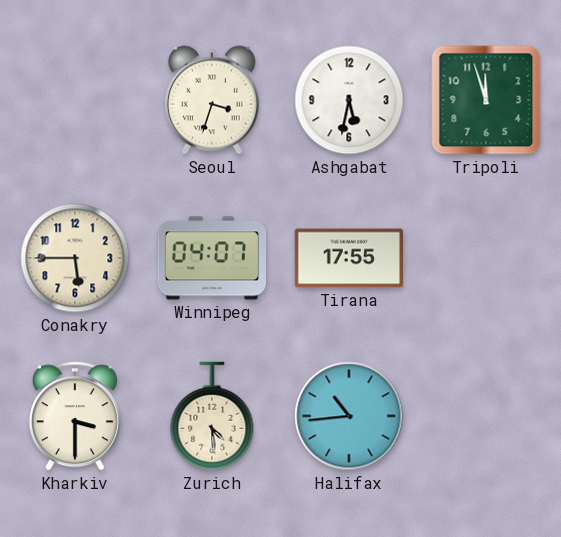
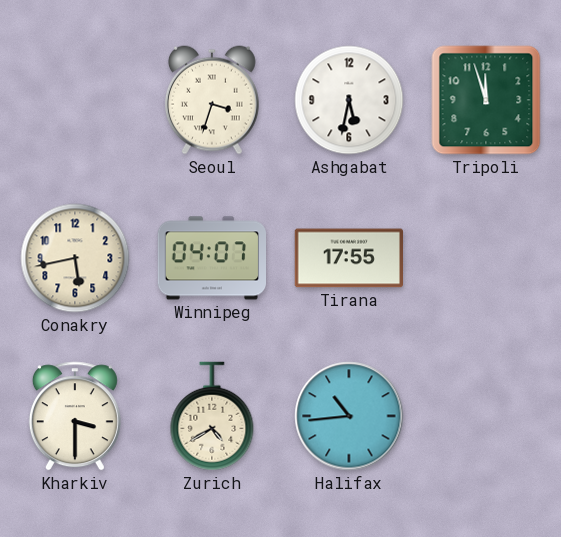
Conakry: 5:45 -> 5:43 (75, 258)
Zurich: 4:29 -> 4:40 (212, 416)
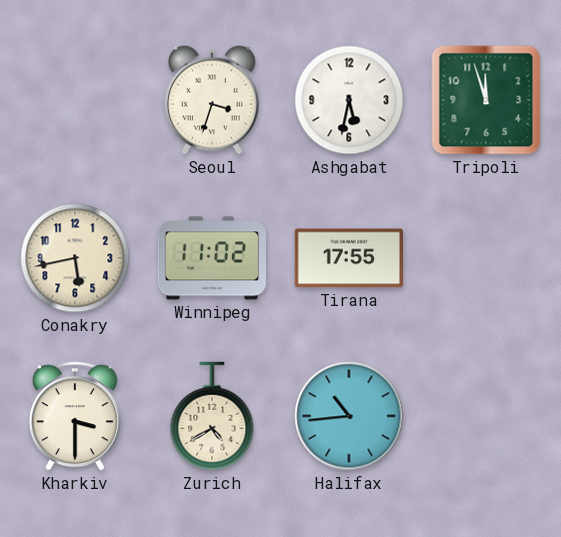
Winnipeg: 04:07 -> 11:02 (211, 258)
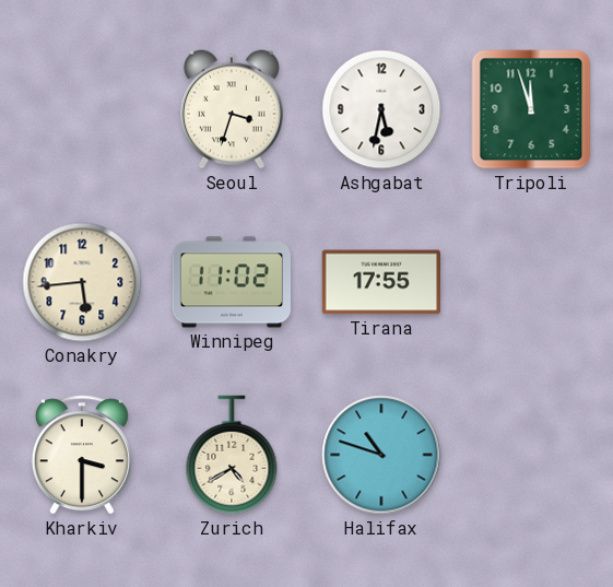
Conakry: 5:43 -> 5:44 (82, 282)
Halifax: 10:44 -> 10:48 (381, 455)
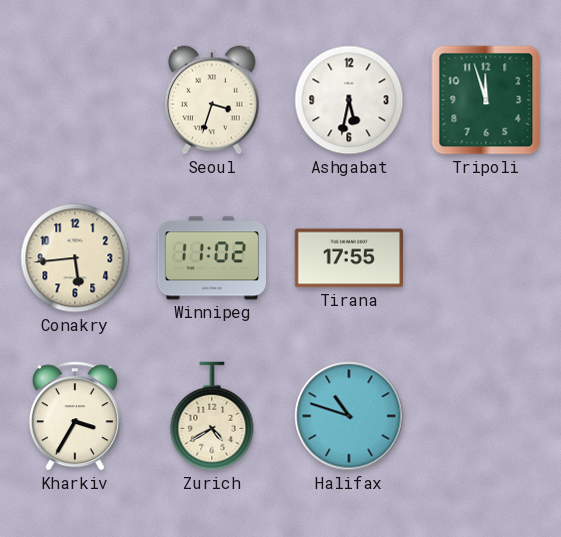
Kharkiv: 3:30 -> 3:35 (75, 416)
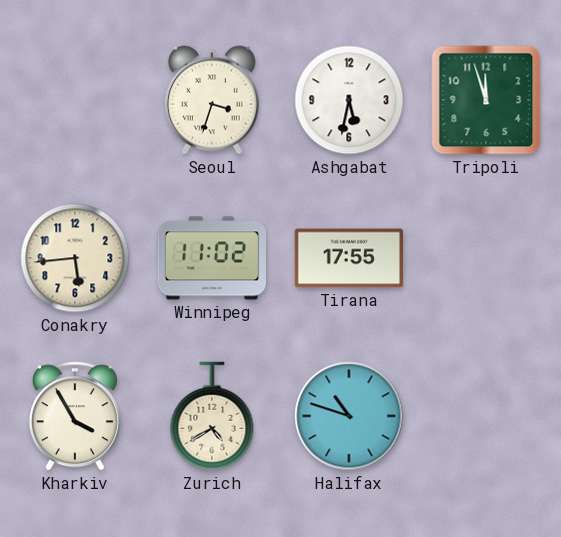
Kharkiv: 3:35 -> 3:55 (75, 416)
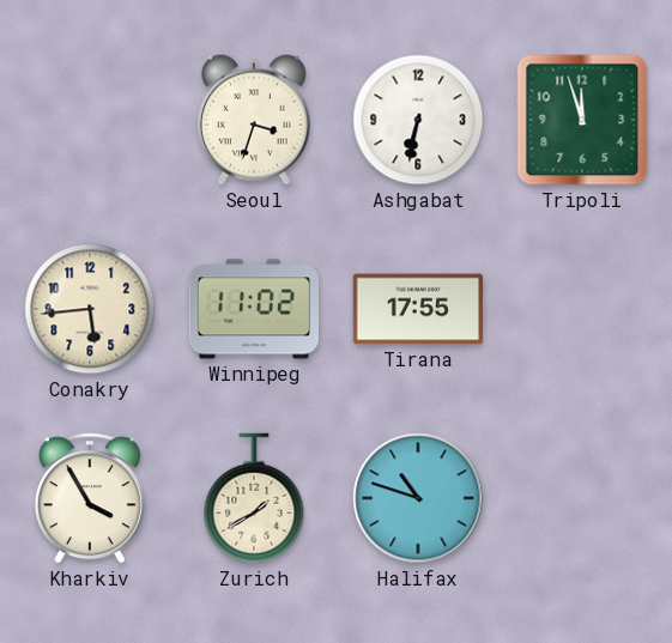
Ashgabat: 5:32 -> 6:32 (418, 120)
Zurich: 4:40 -> 1:40 (254, 498)
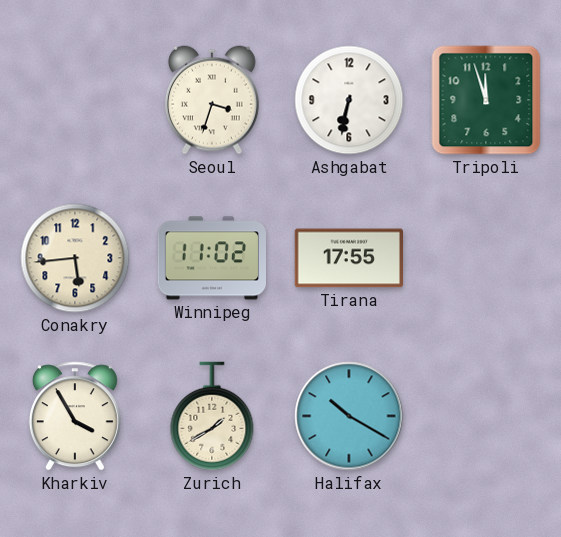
Halifax: 10:48 -> 10:20 (349, 416)
